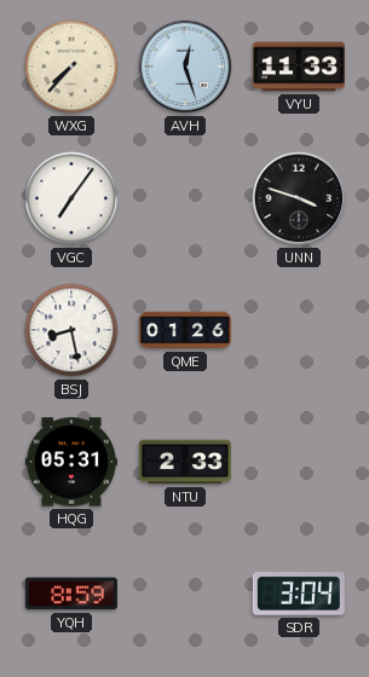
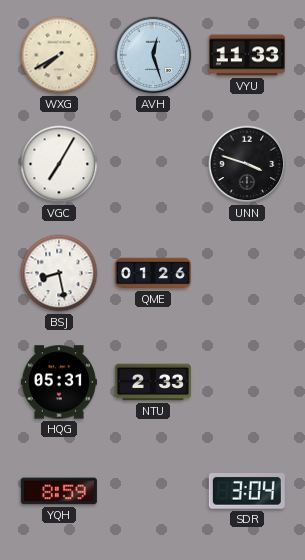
WXG: 7:37 -> 7:40 (59, 55)
VGC: 7:06 -> 7:05 (59, 164)
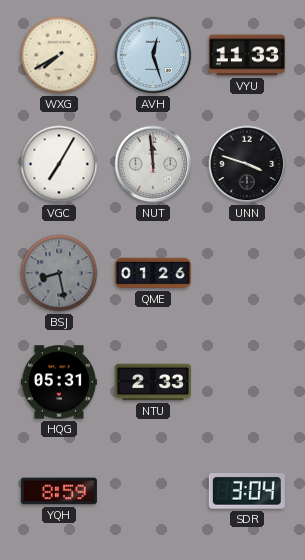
NUT: none -> 11:59 (153, 164)
BSJ dial: white -> grey (59, 273)
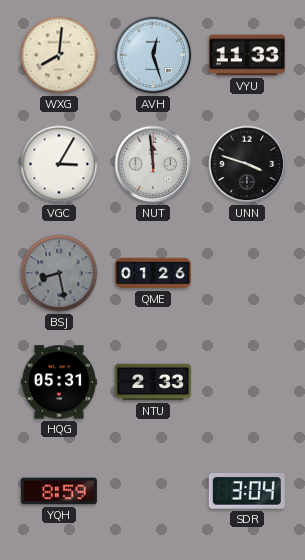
WXG: 7:40 -> 8:01 (59, 55)
VGC: 7:05 -> 3:05 (59, 164)
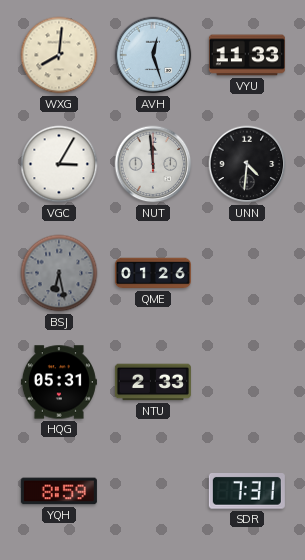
UNN: 3:48 -> 4:31 (247, 164)
BSJ: 8:28 -> 6:28 (59, 273)
SDR: 3:04 -> 7:31 (247, 491)
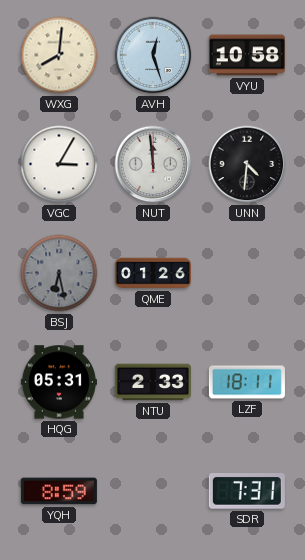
VYU: 11:33 -> 10:58 (247, 55)
LZF: none -> 18:11 (247, 382)
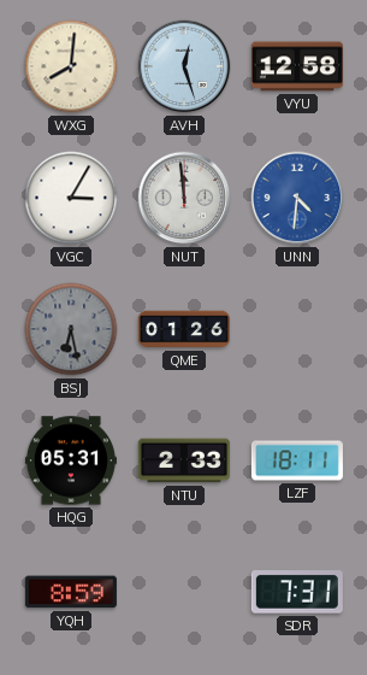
VYU: 10:58 -> 12:58 (297, 66)
UNN dial: black -> blue (297, 198)
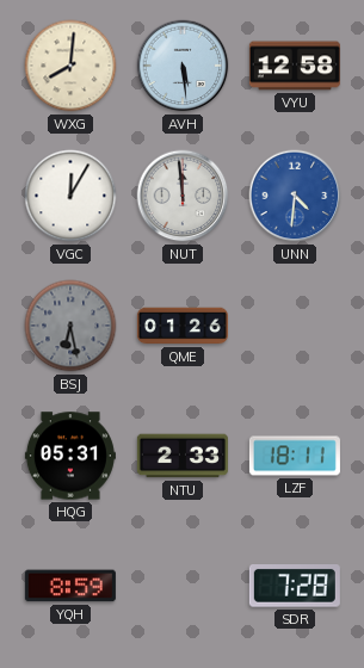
AVH: 12:27 -> 5:29 (183, 66)
VGC: 3:05 -> 12:05 (70, 196)
SDR: 7:31 -> 7:28 (295, 586)
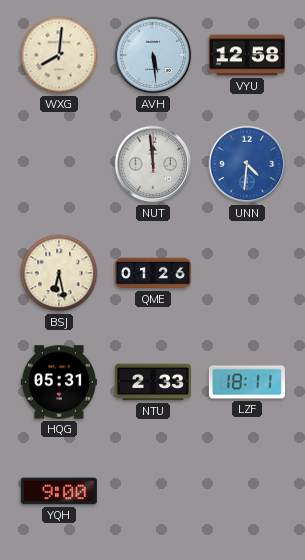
VGC: 12:05 -> none (70, 196)
BSJ dial: grey -> cream (59, 273)
YQH: 8:59 -> 9:00 (59, 491)
SDR: 7:28 -> none (295, 586)
